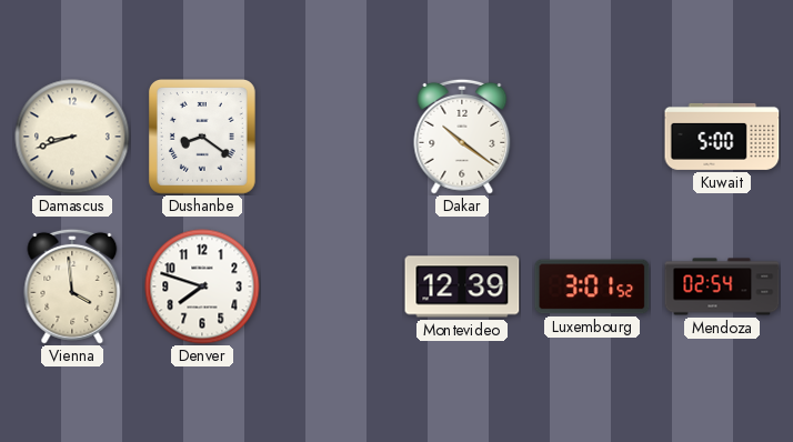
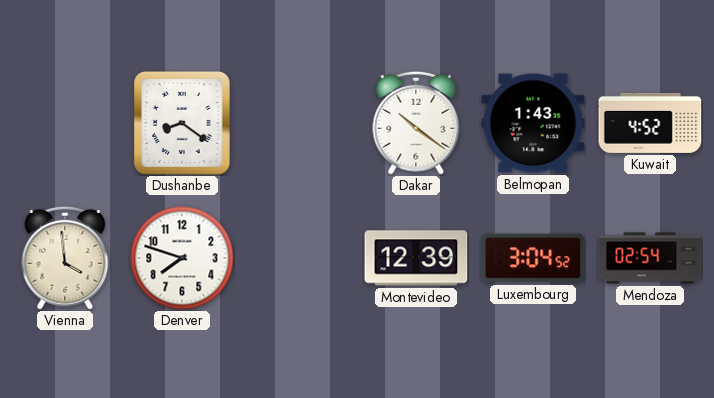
Damascus: 8:42 -> none (72, 137)
Belmopan: none -> 1:43 (533, 123)
Kuwait: 5:00 -> 4:52 (650, 123)
Luxembourg: 3:01 -> 3:04 (533, 258)
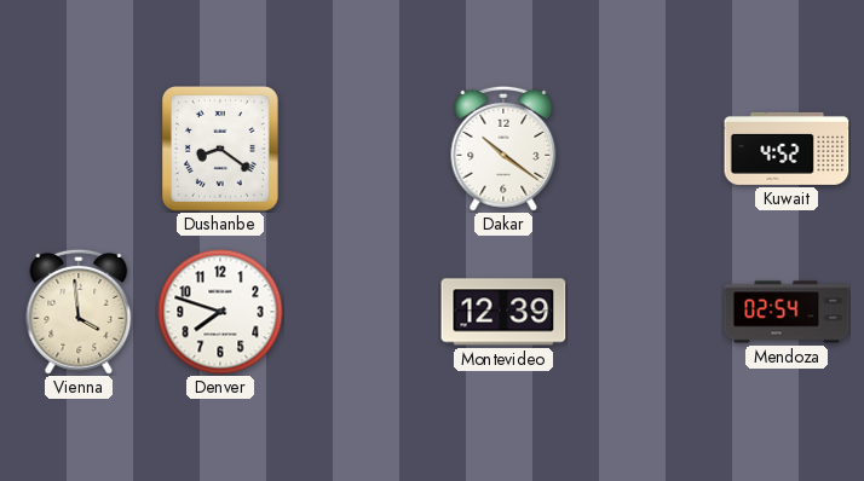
Belmopan: 1:43 -> none (533, 123)
Luxembourg: 3:04 -> none (533, 258)
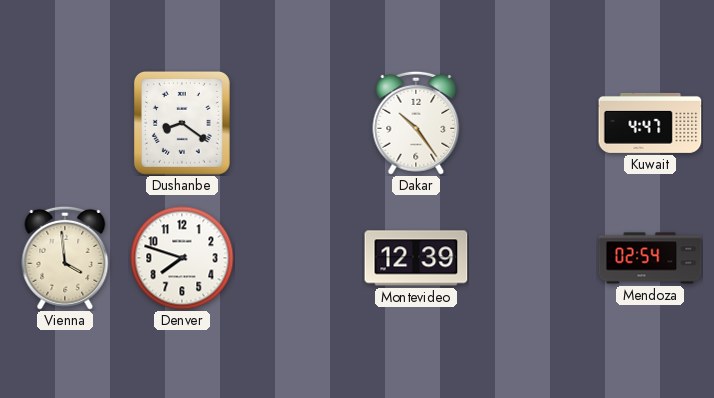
Dakar: 10:21 -> 10:24 (416, 123)
Kuwait: 4:52 -> 4:47 (650, 123)
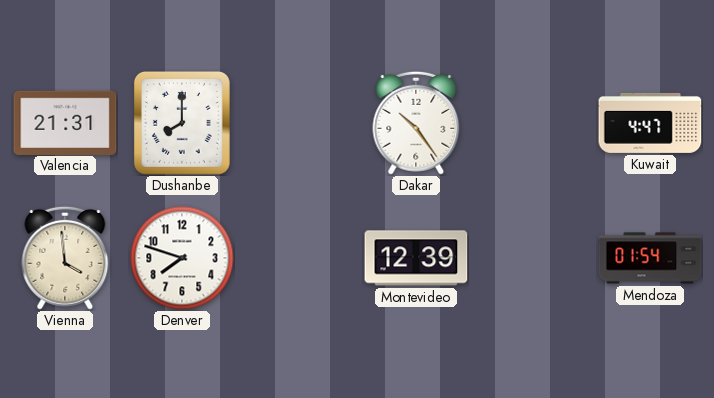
Valencia: none -> 21:31 (65, 122)
Dushanbe: 8:21 -> 8:00 (182, 124)
Mendoza: 02:54 -> 01:54 (650, 258)
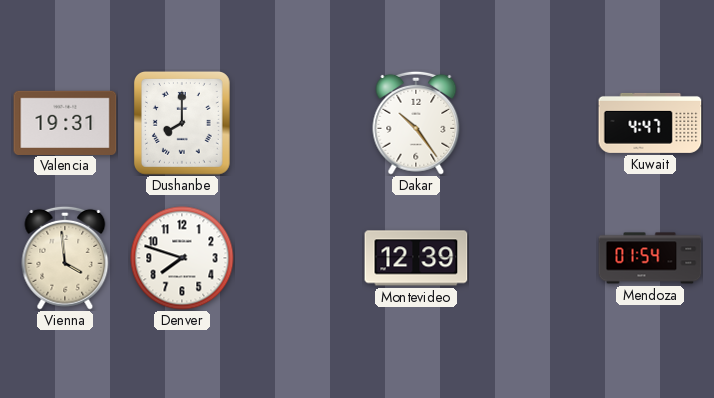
Valencia: 21:31 -> 19:31 (65, 122)
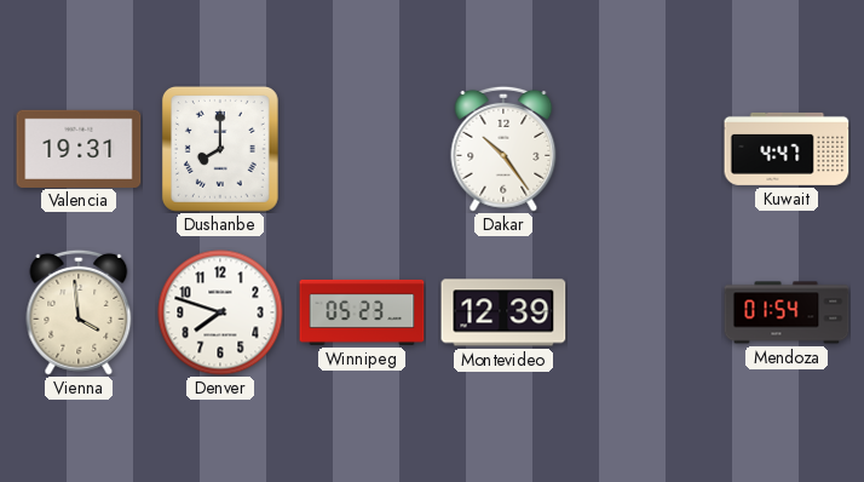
Winnipeg: none -> 05:23 (362, 312)
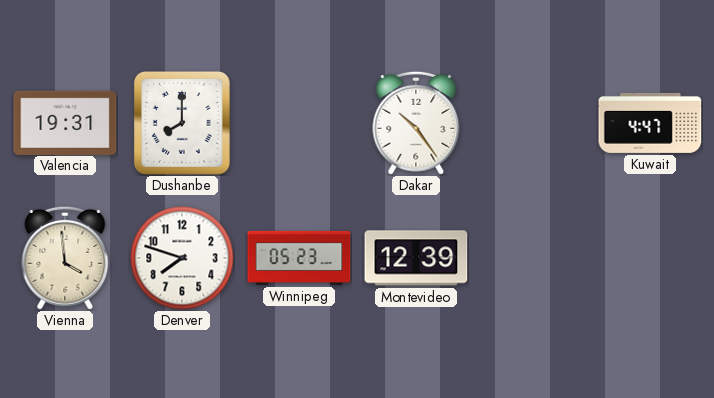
Mendoza: 01:54 -> none (787, 312)
